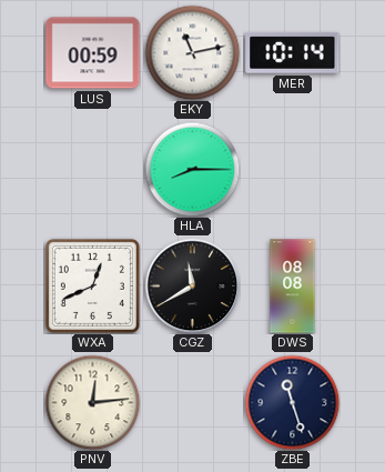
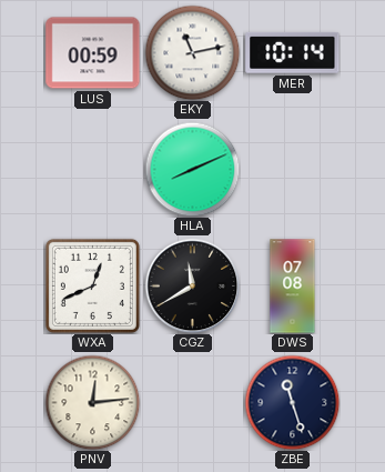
HLA: 8:15 -> 8:11 (192, 169)
DWS: 08:08 -> 07:08 (293, 287)
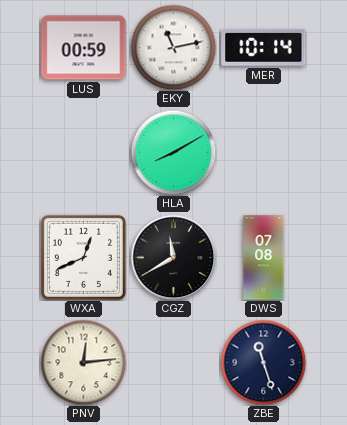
HLA: 8:11 -> 8:10 (173, 152)
